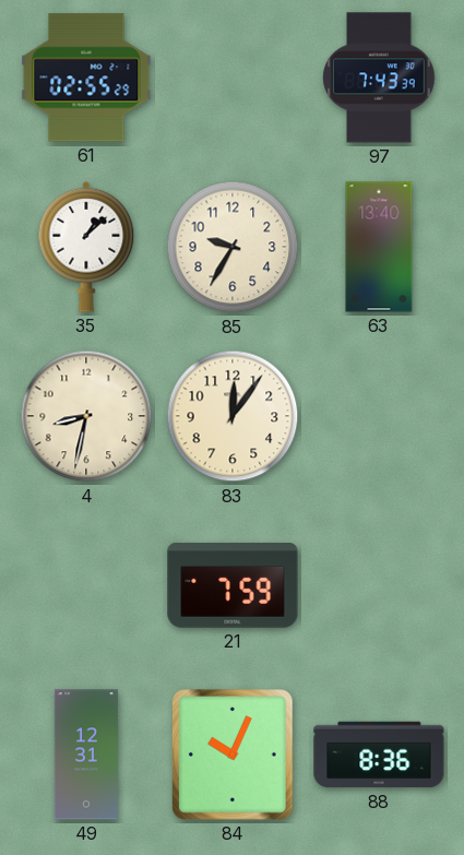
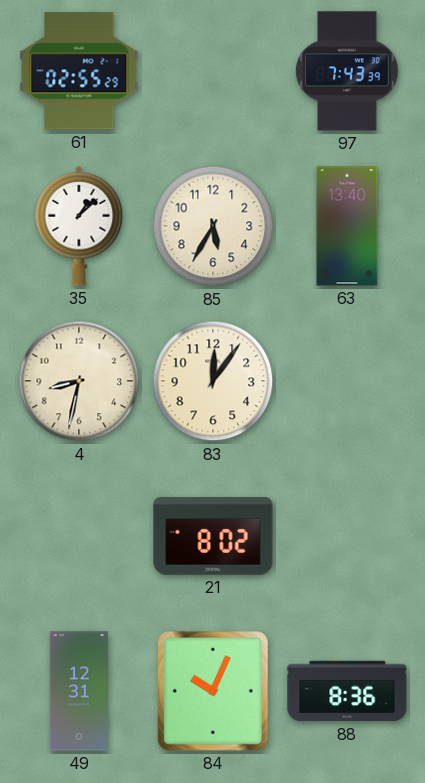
85: 9:35 -> 5:35 (213, 226)
21: 7:59 -> 8:02 (213, 536)
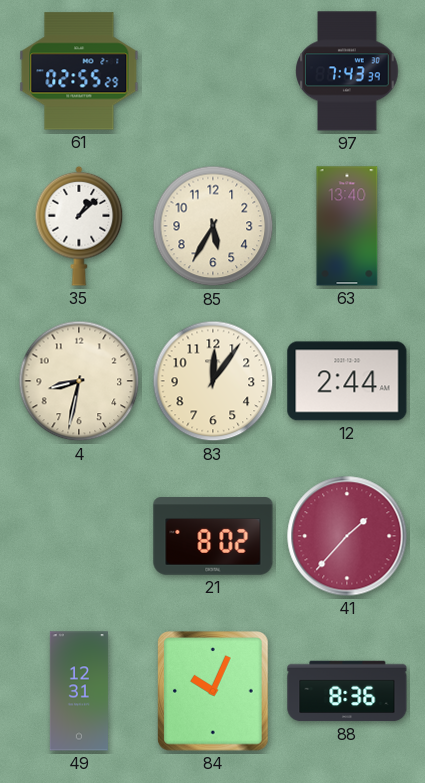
12: none -> 2:44 (347, 381)
41: none -> 1:37 (347, 536)
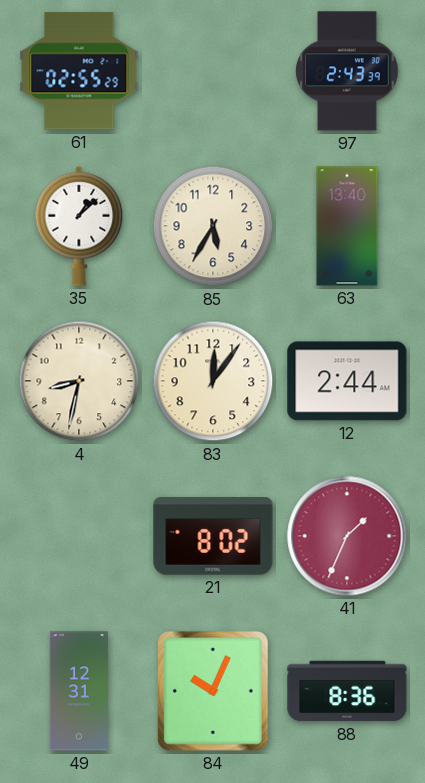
97: 7:43 -> 2:43 (347, 71)
41: 1:37 -> 1:34 (347, 536)
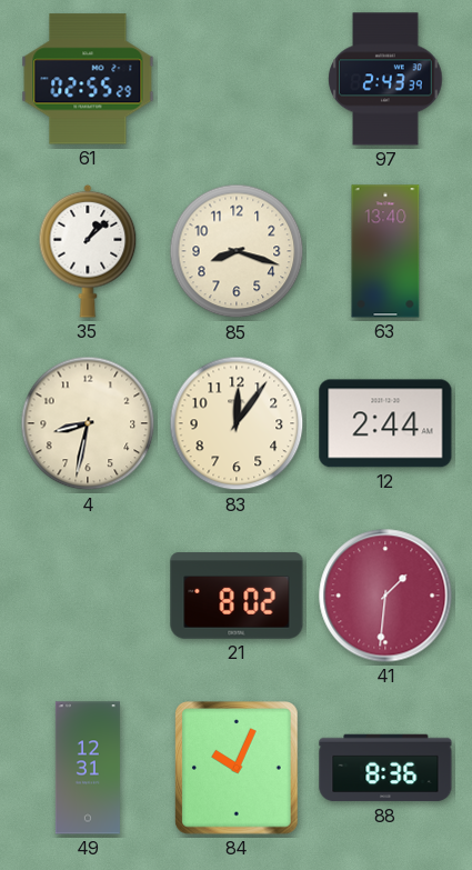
85: 5:35 -> 8:18 (237, 251)
41: 1:34 -> 1:31 (385, 596)
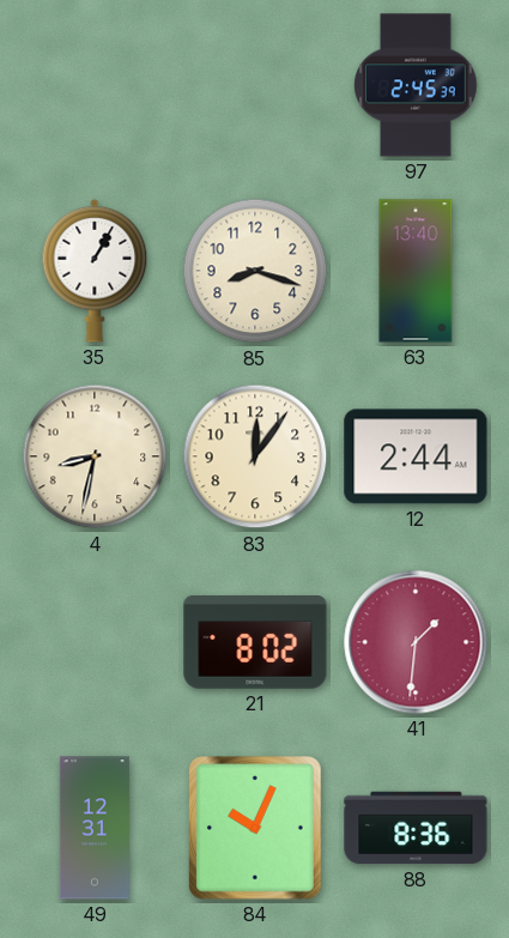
61: 02:55 -> none (88, 79)
97: 2:43 -> 2:45 (416, 85)
35: 1:08 -> 1:05 (95, 271)
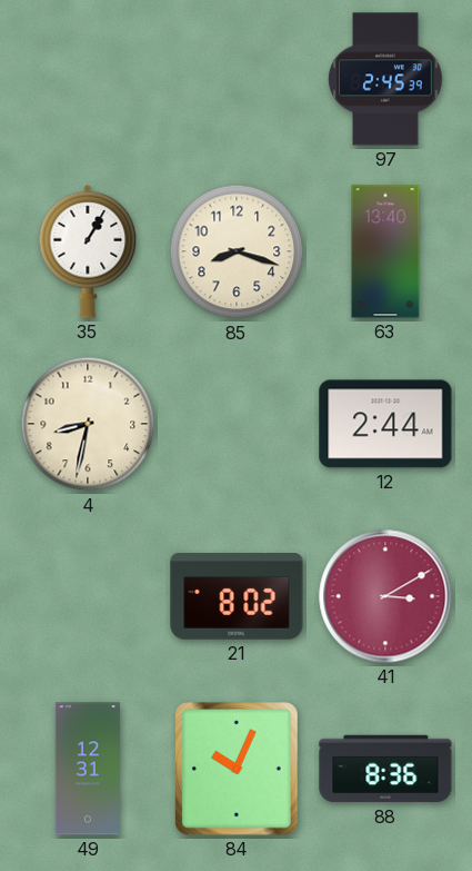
83: 12:06 -> none (255, 456)
41: 1:31 -> 3:10 (385, 596)
